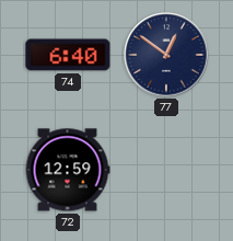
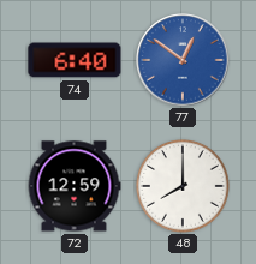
77 dial: navy -> blue (183, 60)
48: none -> 8:00 (184, 187)
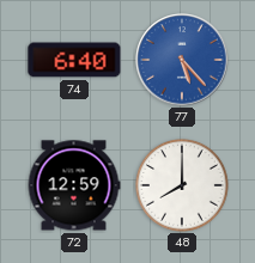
77: 12:51 -> 5:23 (182, 60)
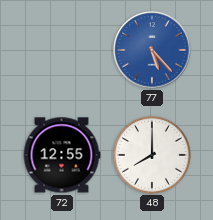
74: 6:40 -> none (74, 60)
72: 12:59 -> 12:55 (62, 155)
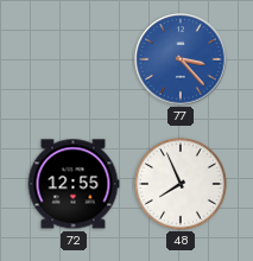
77: 5:23 -> 3:23 (181, 59)
48: 8:00 -> 7:56 (182, 185)
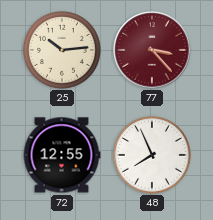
25: none -> 10:14 (63, 51)
77 dial: blue -> burgundy (152, 50)
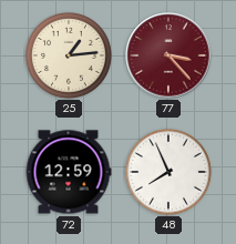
25: 10:14 -> 1:14 (70, 57)
72: 12:55 -> 12:59 (69, 172)
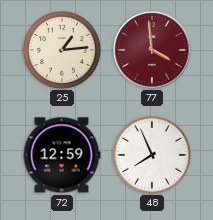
77: 3:23 -> 3:59 (152, 50)
